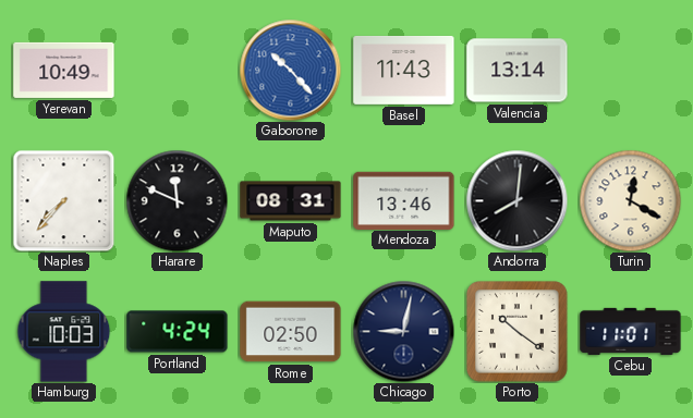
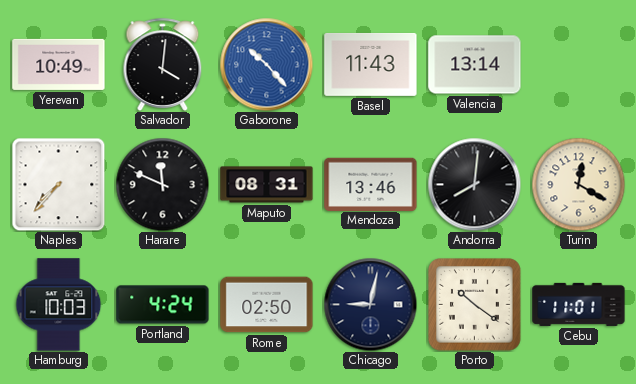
Salvador: none -> 4:01 (163, 64)
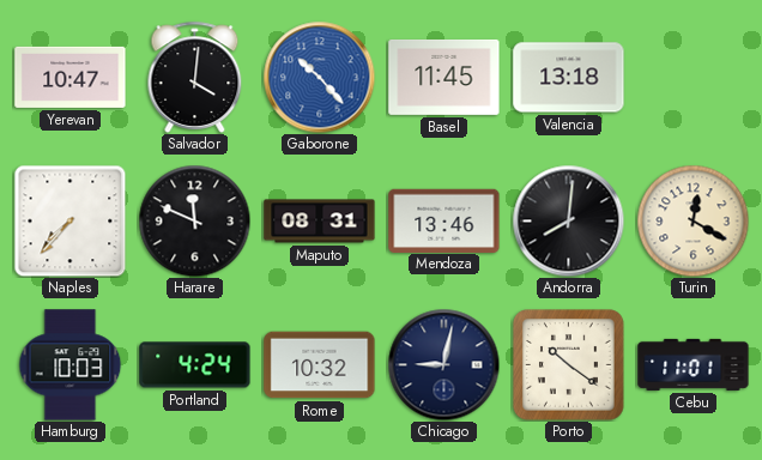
Yerevan: 10:49 -> 10:47 (71, 77)
Basel: 11:43 -> 11:45 (444, 77)
Valencia: 13:14 -> 13:18 (569, 78)
Rome: 02:50 -> 10:32 (320, 365)
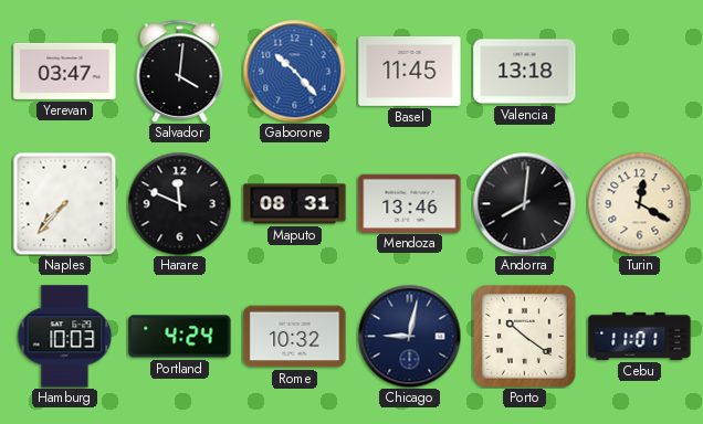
Yerevan: 10:47 -> 03:47 (65, 71)
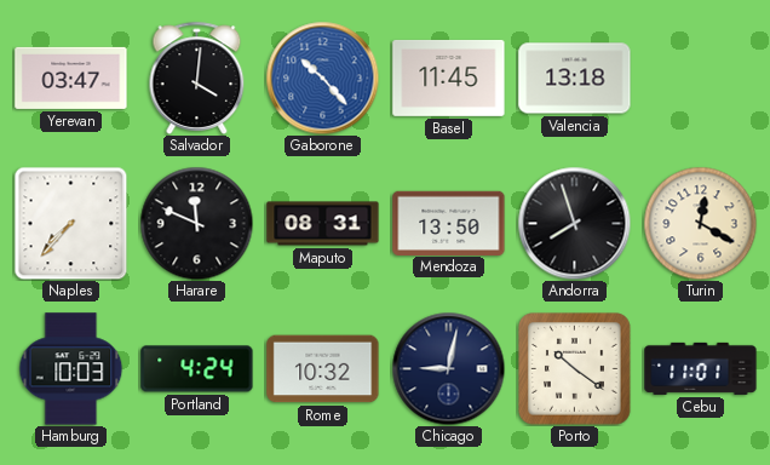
Mendoza: 13:46 -> 13:50 (449, 223)
Andorra: 8:01 -> 7:57 (574, 223)
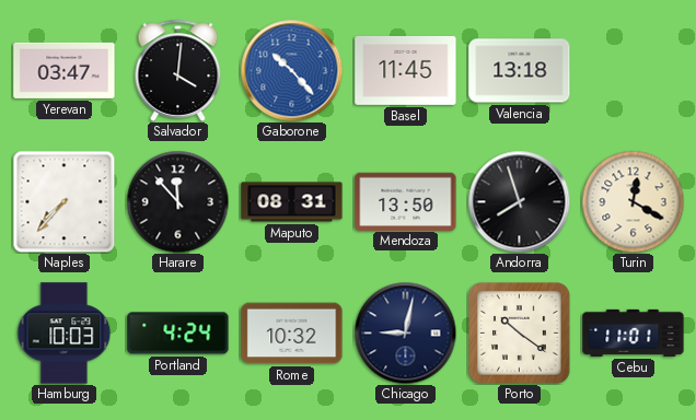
Harare: 11:49 -> 11:53 (177, 201)
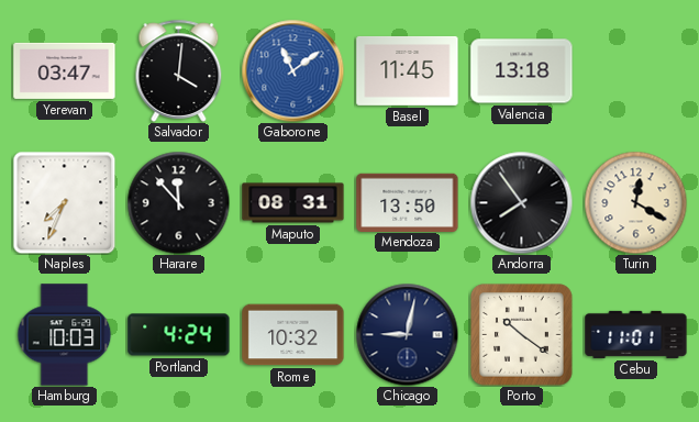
Gaborone: 10:23 -> 11:09 (292, 70)
Naples: 7:37 -> 7:34 (64, 202)
Andorra: 7:57 -> 7:54 (521, 202)
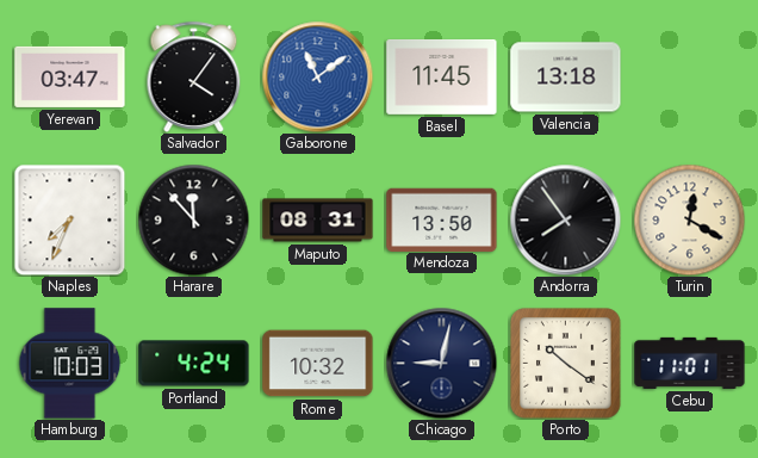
Salvador: 4:01 -> 4:06 (194, 76)
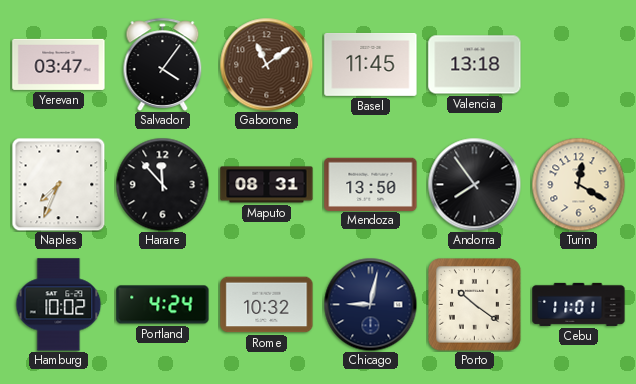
Gaborone dial: blue -> brown (266, 64)
Hamburg: 10:03 -> 10:02 (59, 305)
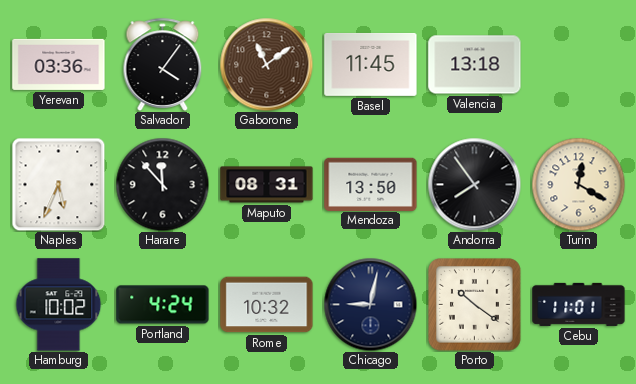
Yerevan: 03:47 -> 03:36 (59, 64)
Naples: 7:34 -> 5:34 (58, 184)
